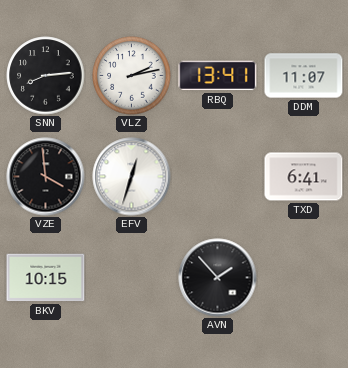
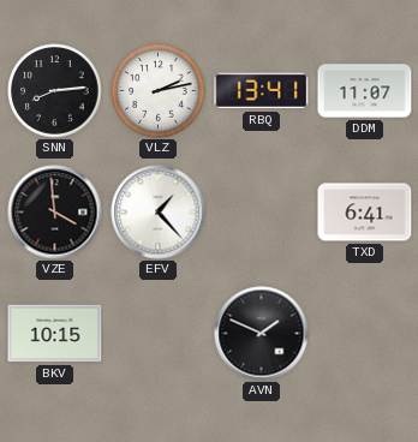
EFV: 12:33 -> 1:23 (159, 213)
AVN: 1:53 -> 1:49 (262, 334)
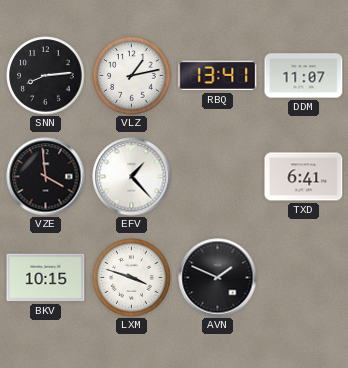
VLZ: 2:13 -> 1:13 (132, 76)
LXM: none -> 3:48 (132, 278)
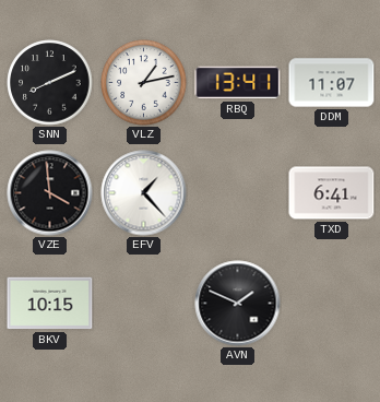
SNN: 8:14 -> 8:11 (50, 83)
LXM: 3:48 -> none (132, 278)
